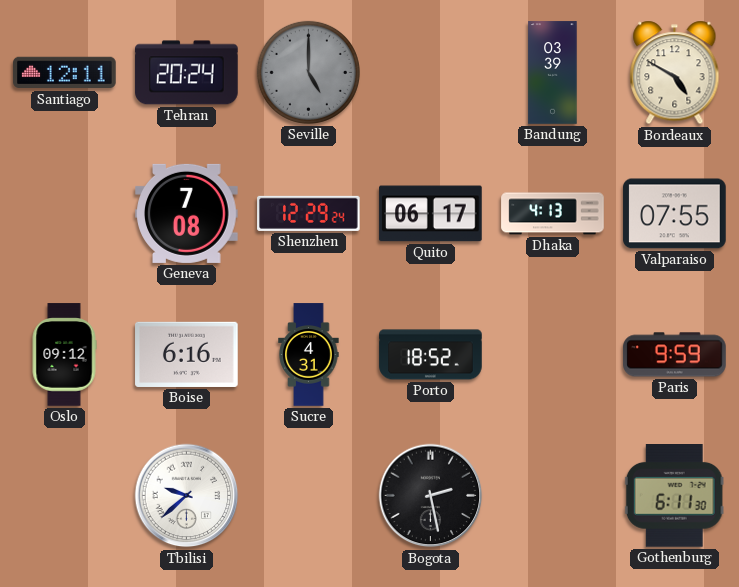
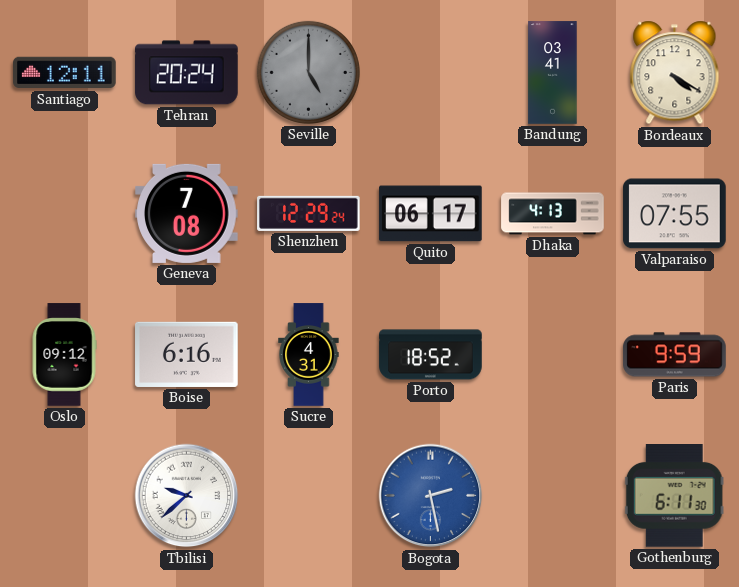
Bandung: 03:39 -> 03:41 (553, 73)
Bordeaux: 4:50 -> 4:20 (675, 73)
Bogota dial: black -> blue (431, 496)
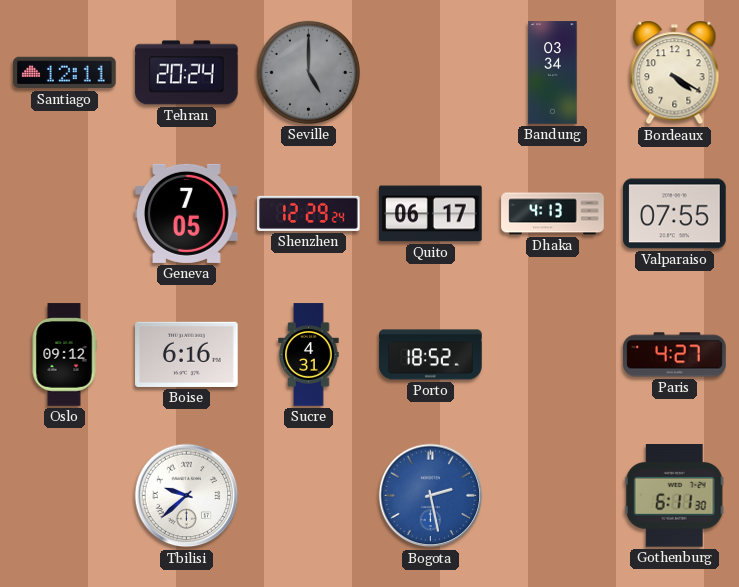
Bandung: 03:41 -> 03:34 (553, 73)
Geneva: 7:08 -> 7:05 (187, 213)
Paris: 9:59 -> 4:27 (675, 355)
